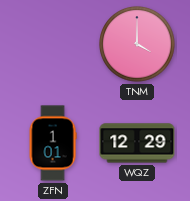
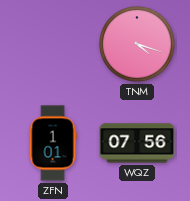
TNM: 4:00 -> 4:18 (137, 44)
WQZ: 12:29 -> 07:56 (137, 143)
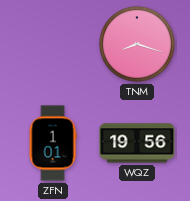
TNM: 4:18 -> 8:18 (137, 44)
WQZ: 07:56 -> 19:56 (137, 143)
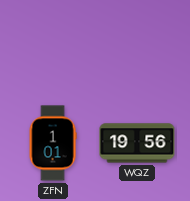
TNM: 8:18 -> none (137, 44)
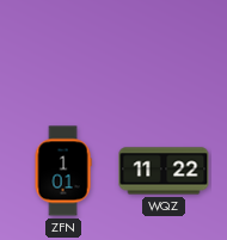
WQZ: 19:56 -> 11:22 (164, 171)
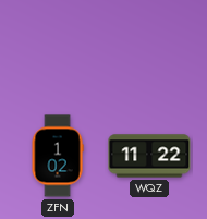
ZFN: 1:01 -> 1:02 (58, 156)
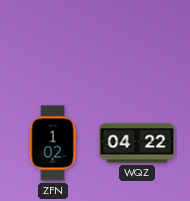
WQZ: 11:22 -> 04:22 (137, 143)
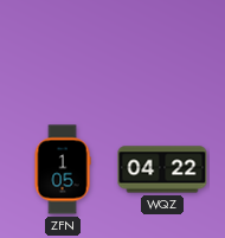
ZFN: 1:02 -> 1:05 (63, 169)
